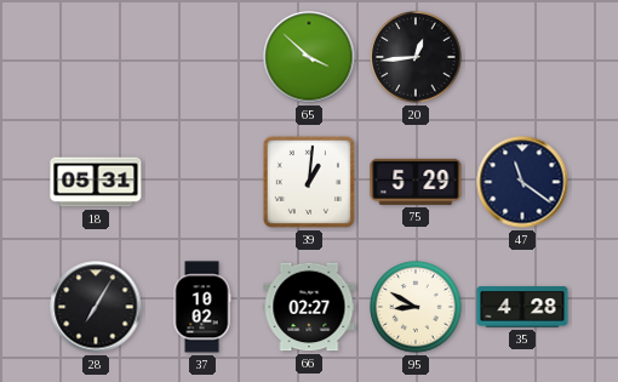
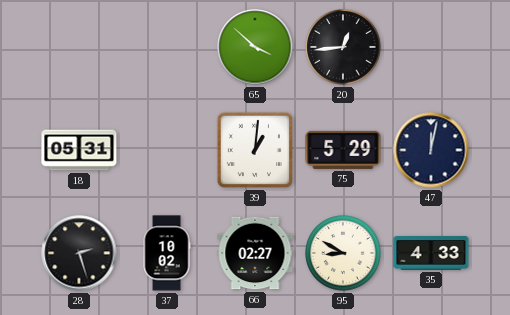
47: 11:21 -> 12:02 (431, 150)
28: 7:05 -> 2:27 (79, 253)
35: 4:28 -> 4:33 (431, 253)
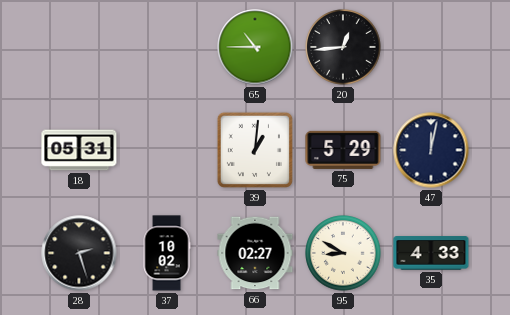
65: 3:52 -> 10:45 (255, 47)
